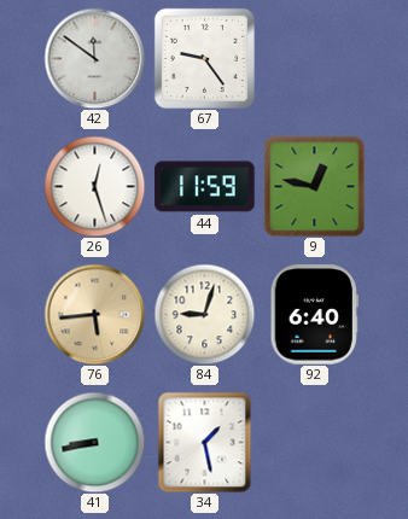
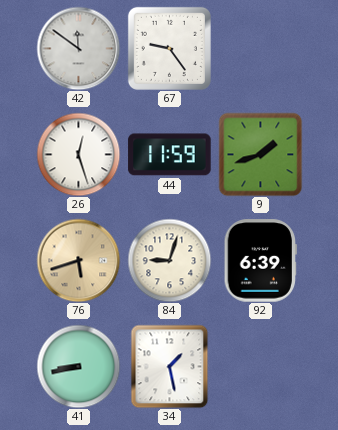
9: 12:47 -> 1:42 (260, 154)
76: 5:44 -> 5:42 (78, 260)
92: 6:40 -> 6:39 (260, 261)
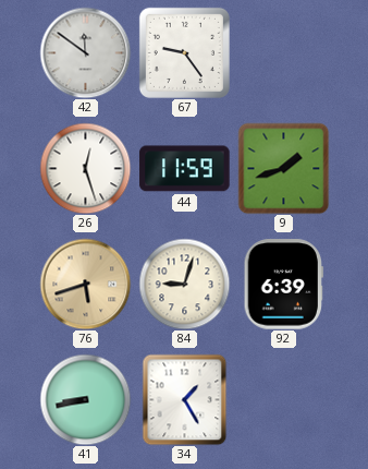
34: 1:28 -> 1:25 (185, 399)
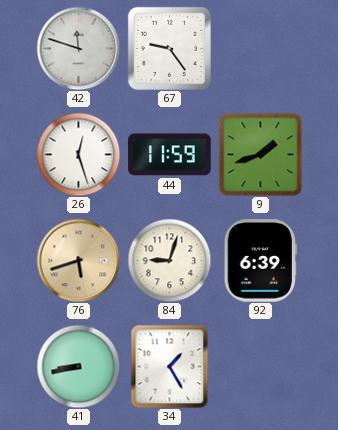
42: 11:51 -> 11:48 (78, 48)
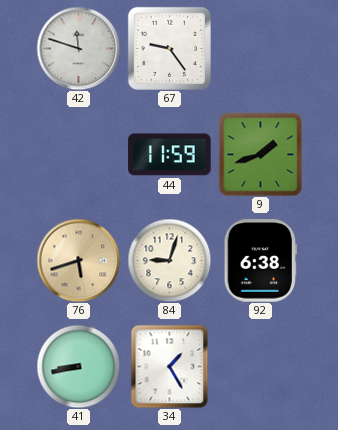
26: 12:27 -> none (78, 154)
92: 6:39 -> 6:38 (260, 261)
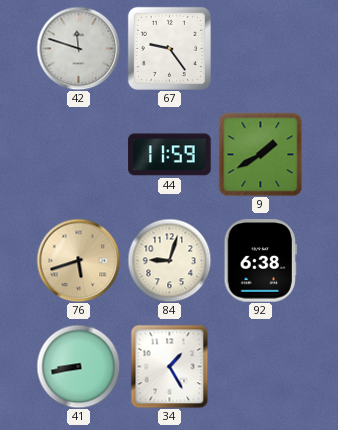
9: 1:42 -> 1:40 (260, 154)
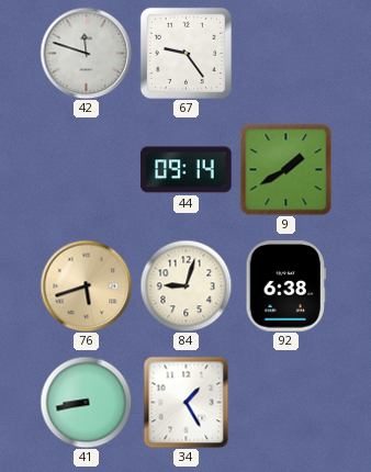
44: 11:59 -> 09:14 (187, 170)
